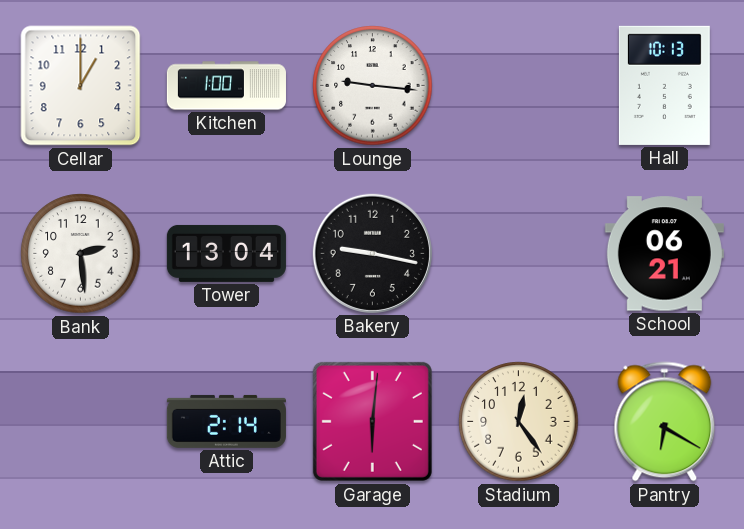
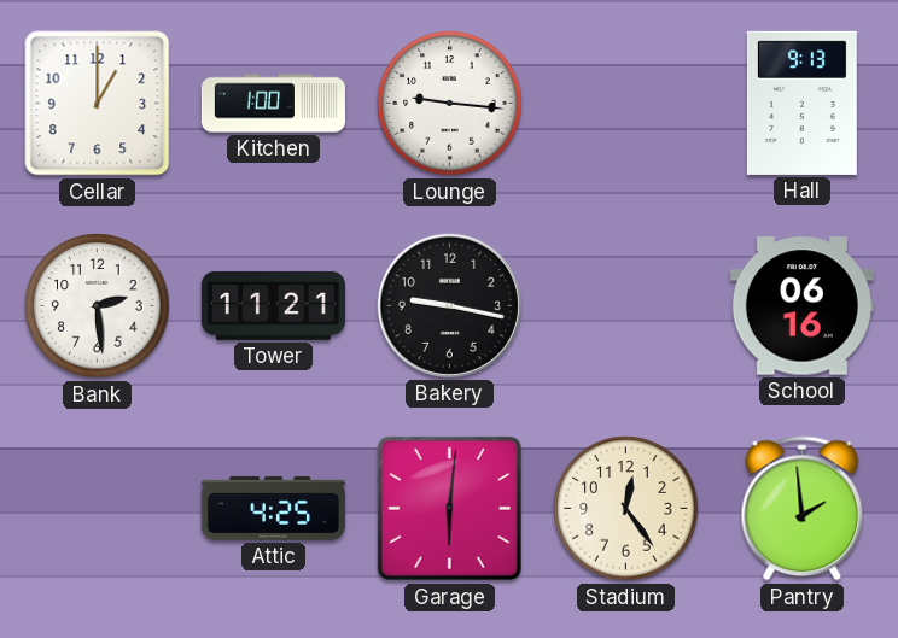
Hall: 10:13 -> 9:13 (801, 103)
Tower: 13:04 -> 11:21 (273, 305)
School: 06:21 -> 06:16 (801, 306)
Attic: 2:14 -> 4:25 (273, 508)
Pantry: 6:20 -> 1:59 (803, 509)
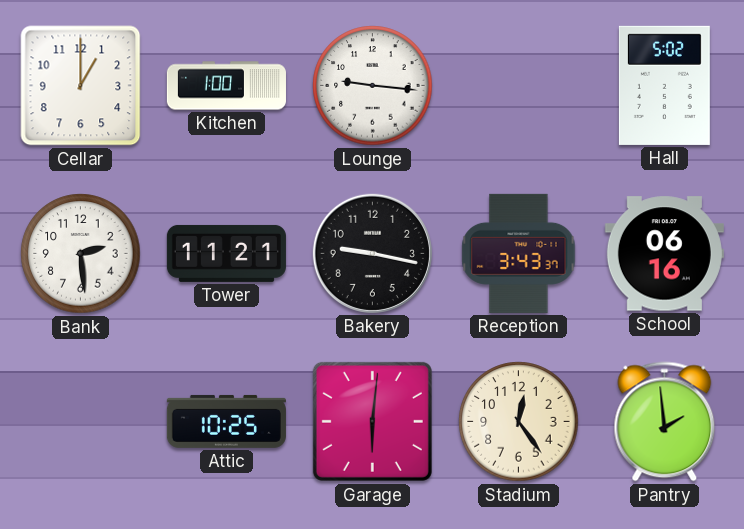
Hall: 9:13 -> 5:02 (664, 85)
Reception: none -> 3:43 (519, 253)
Attic: 4:25 -> 10:25 (226, 421)
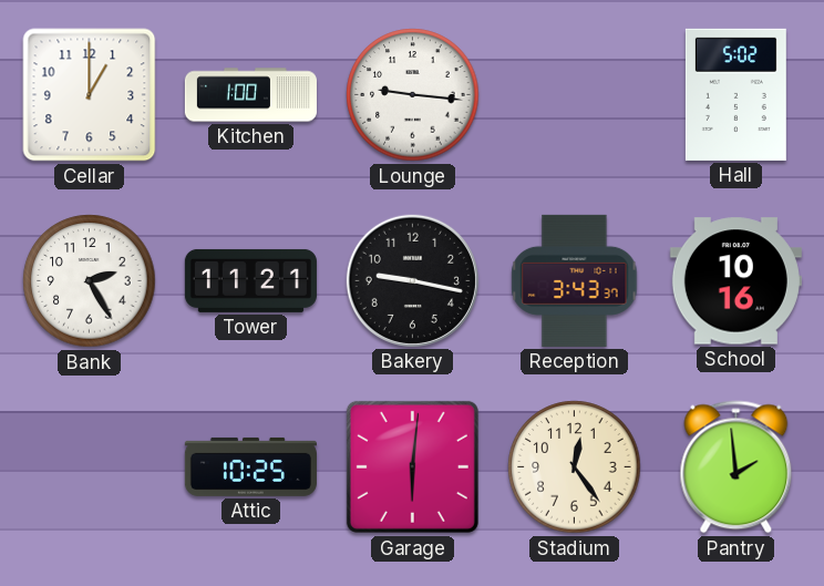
Bank: 2:29 -> 2:25 (90, 281)
School: 06:16 -> 10:16 (735, 281)
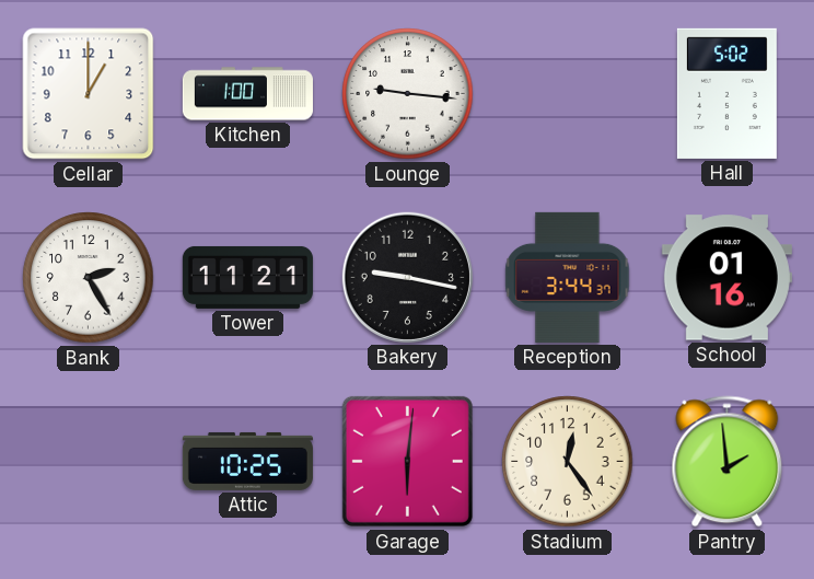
Reception: 3:43 -> 3:44 (568, 277)
School: 10:16 -> 01:16 (726, 278)
